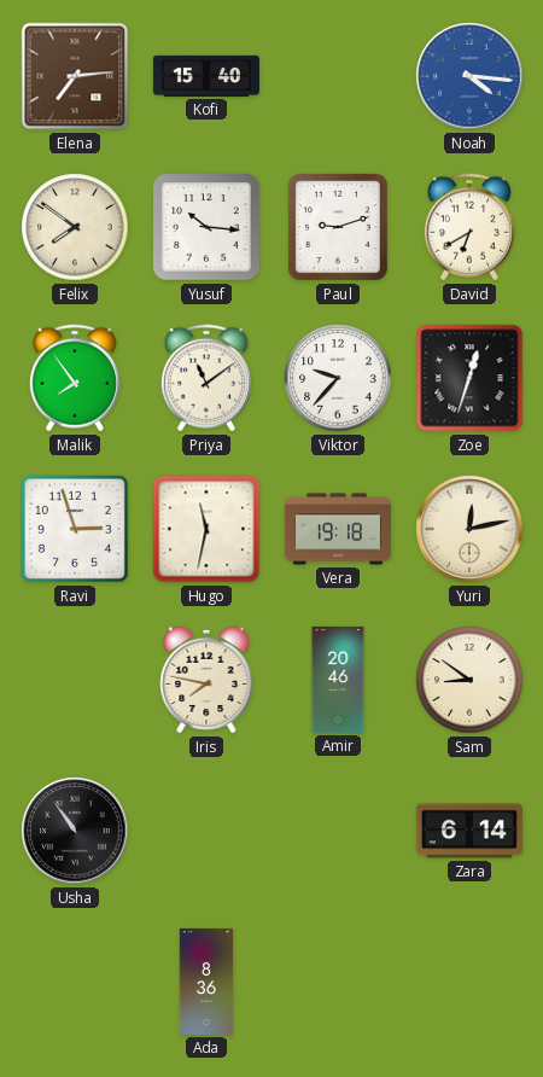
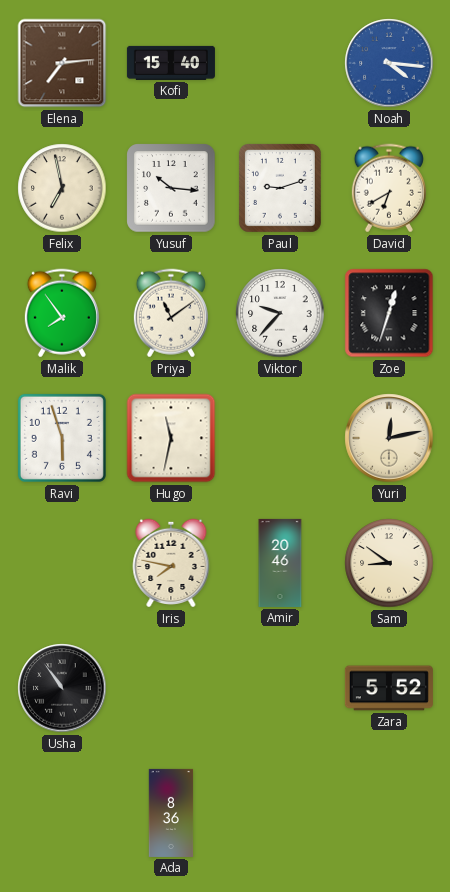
Felix: 7:51 -> 6:58 (62, 188)
Ravi: 2:57 -> 5:57 (62, 438)
Vera: 19:18 -> none (338, 529)
Zara: 6:14 -> 5:52 (389, 688)
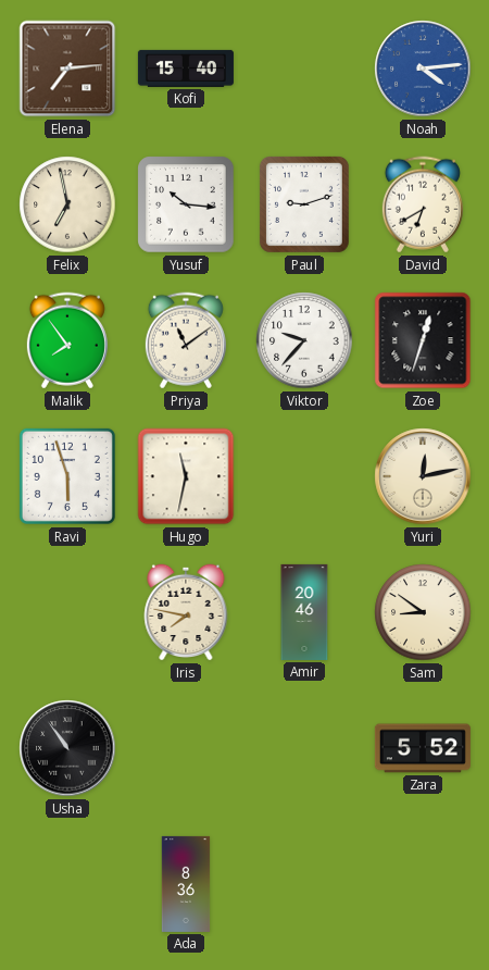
Noah: 4:16 -> 4:14 (423, 69)
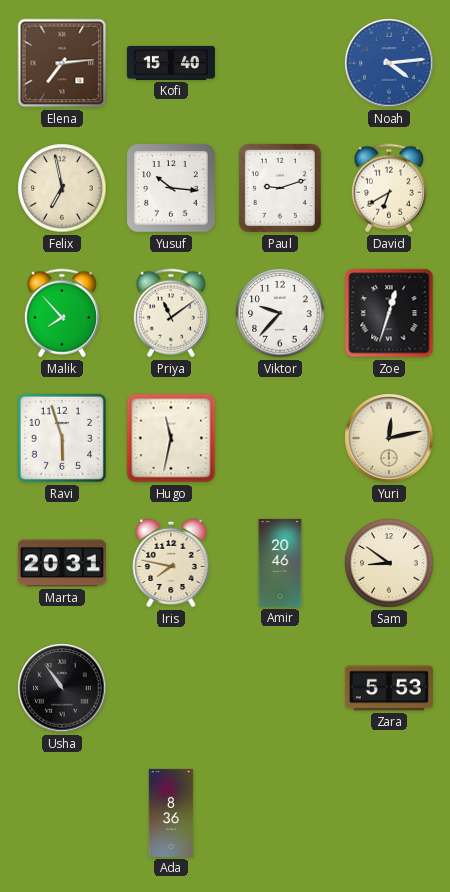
Malik: 7:54 -> 7:53 (62, 313)
Marta: none -> 20:31 (62, 563)
Zara: 5:52 -> 5:53 (389, 688)
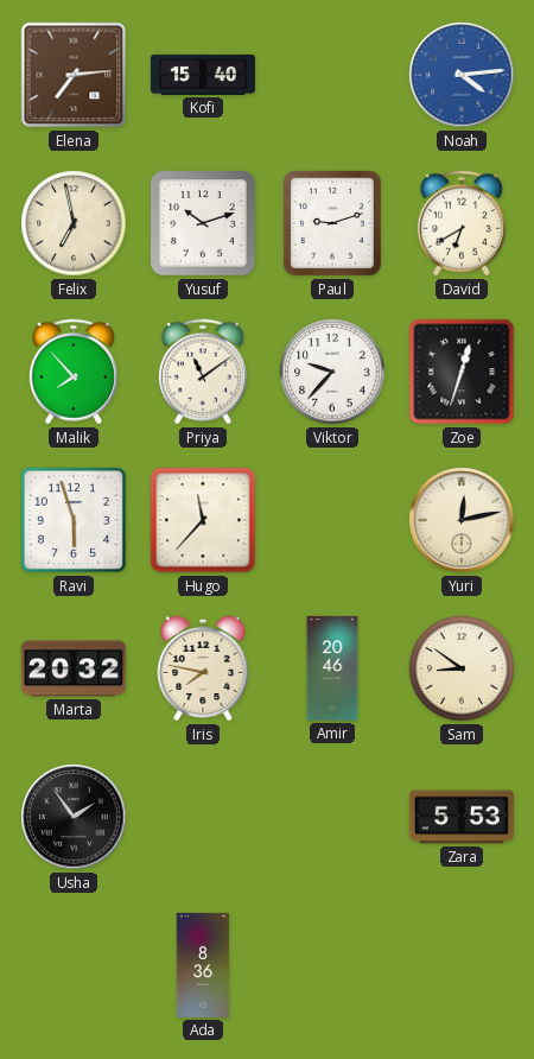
Yusuf: 10:16 -> 10:12 (203, 223)
Hugo: 11:32 -> 11:37 (203, 520)
Marta: 20:31 -> 20:32 (74, 668)
Usha: 10:54 -> 1:54 (74, 817)
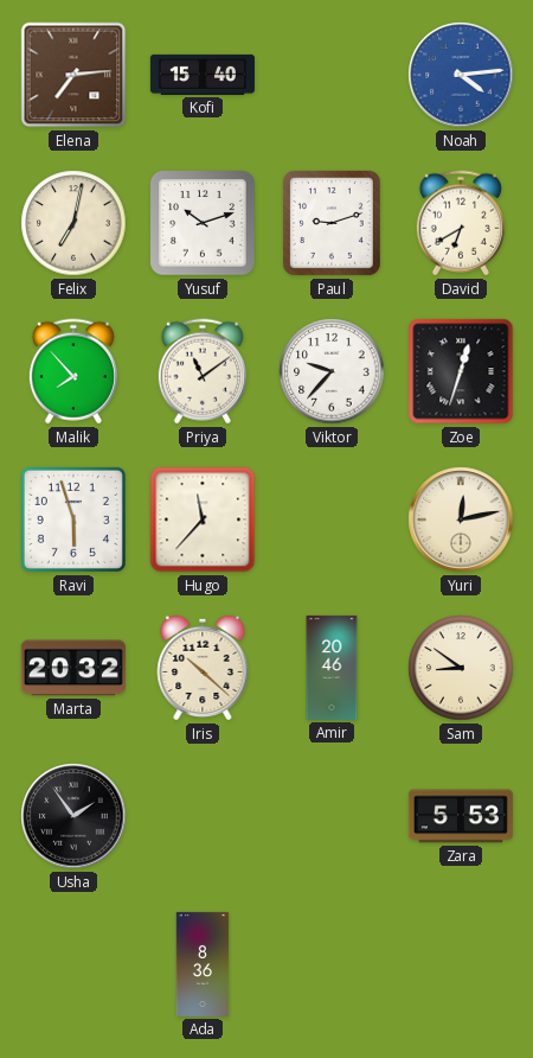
Felix: 6:58 -> 7:02 (73, 223)
Iris: 7:47 -> 10:22 (203, 668)
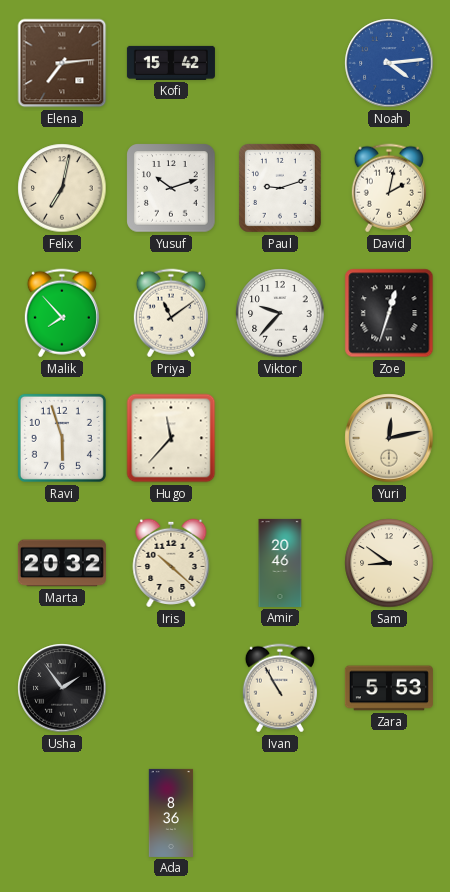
Kofi: 15:40 -> 15:42 (171, 63)
David: 6:40 -> 2:02 (389, 188)
Ivan: none -> 10:55 (280, 688)
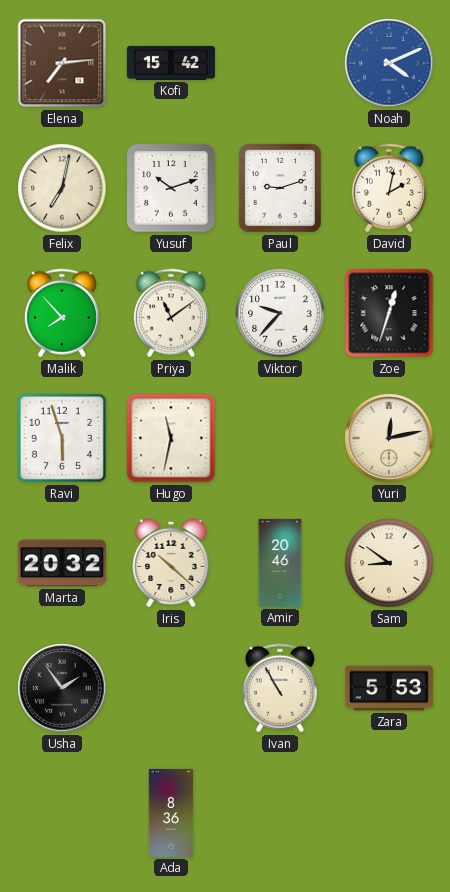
Noah: 4:14 -> 4:11 (389, 63)
Hugo: 11:37 -> 11:32 (171, 438)
